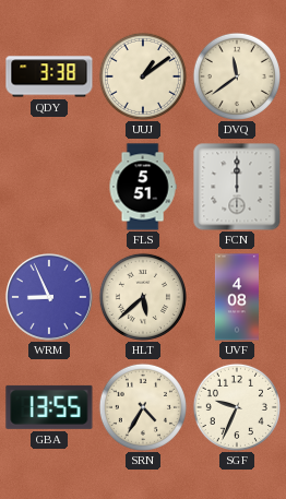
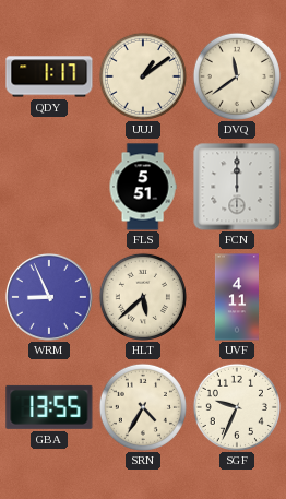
QDY: 3:38 -> 1:17 (49, 76)
UVF: 4:08 -> 4:11 (237, 297)
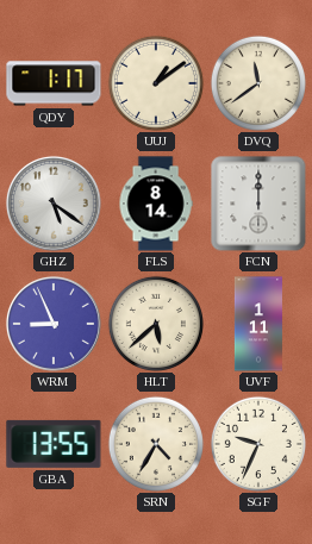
GHZ: none -> 5:21 (54, 204)
FLS: 5:51 -> 8:14 (156, 204)
UVF: 4:11 -> 1:11 (258, 324)
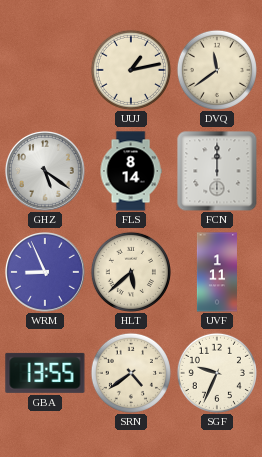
QDY: 1:17 -> none (54, 83)
UUJ: 1:09 -> 1:13 (131, 70)
SRN: 4:35 -> 4:39 (131, 373)
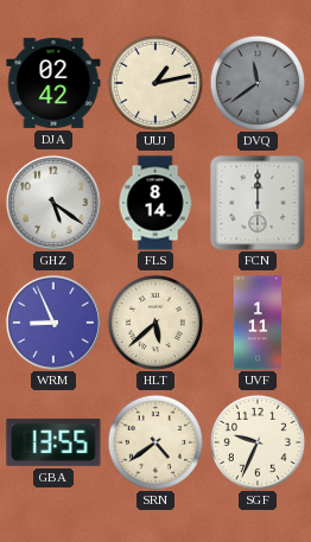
DJA: none -> 02:42 (53, 83)
DVQ dial: cream -> grey (258, 83)
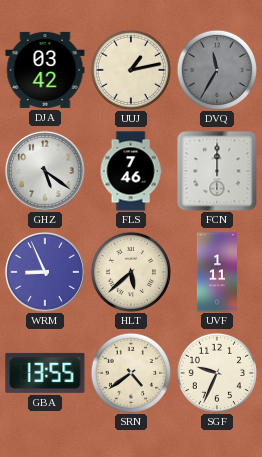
DJA: 02:42 -> 03:42 (45, 70)
DVQ: 11:39 -> 11:35 (217, 70)
FLS: 8:14 -> 7:46 (131, 171)
